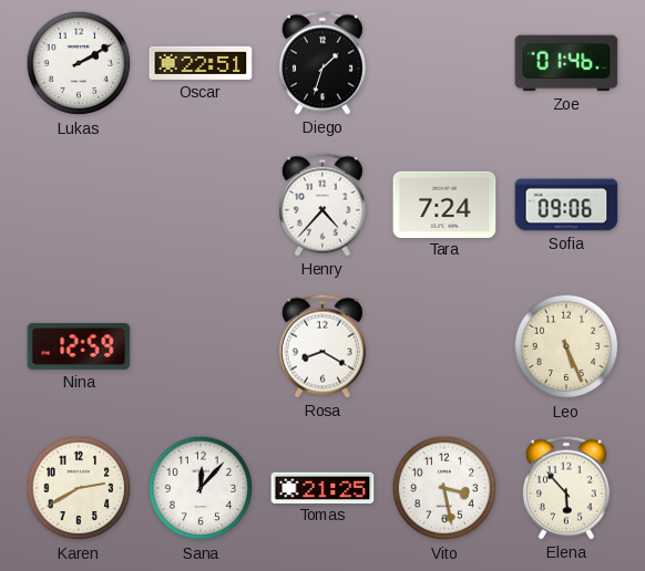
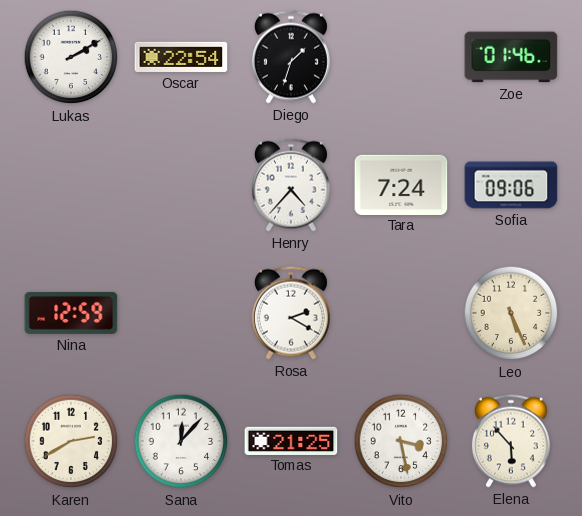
Oscar: 22:51 -> 22:54 (181, 57)
Rosa: 8:20 -> 2:20 (291, 313)
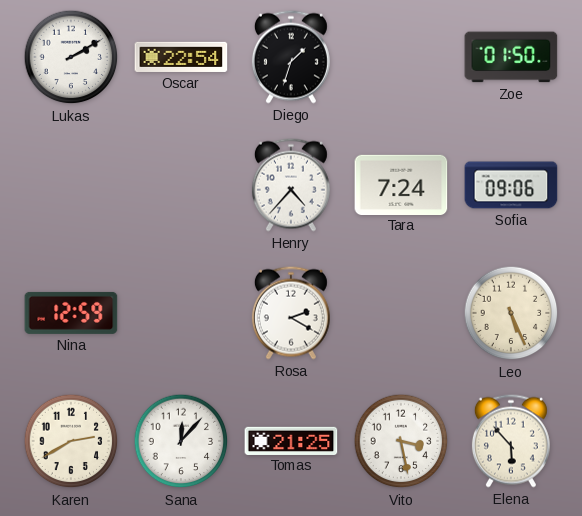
Zoe: 01:46 -> 01:50 (511, 57)
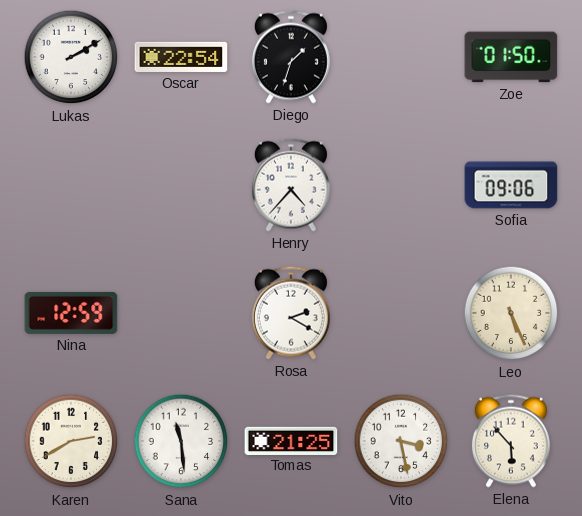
Tara: 7:24 -> none (401, 184)
Sana: 12:07 -> 11:29 (181, 441)
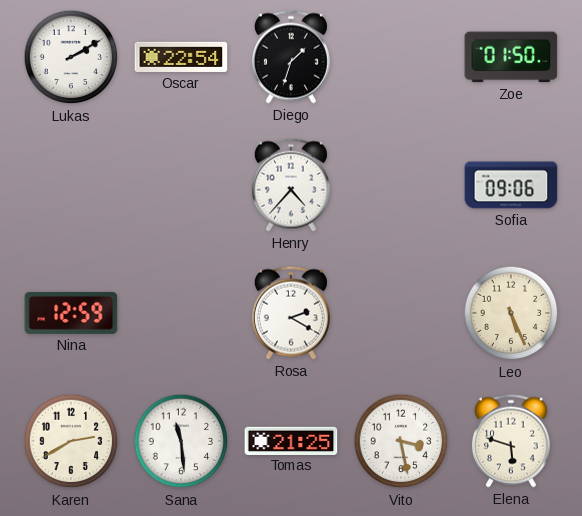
Elena: 5:53 -> 5:48 (511, 441)
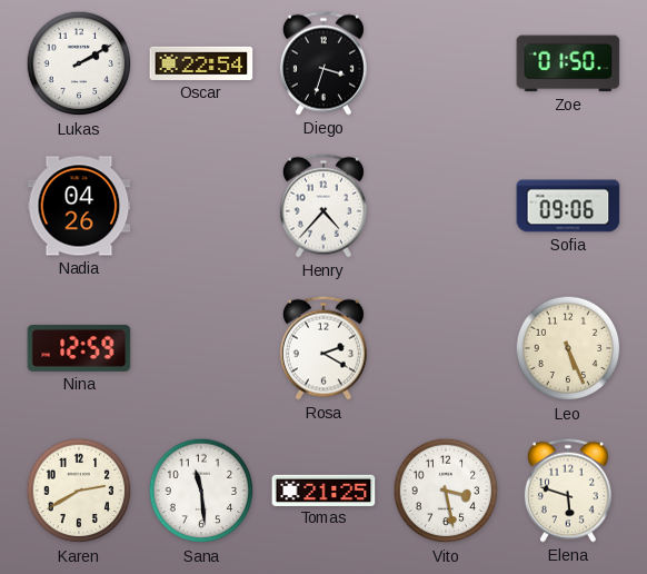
Diego: 1:33 -> 3:33 (323, 63)
Nadia: none -> 04:26 (79, 206)
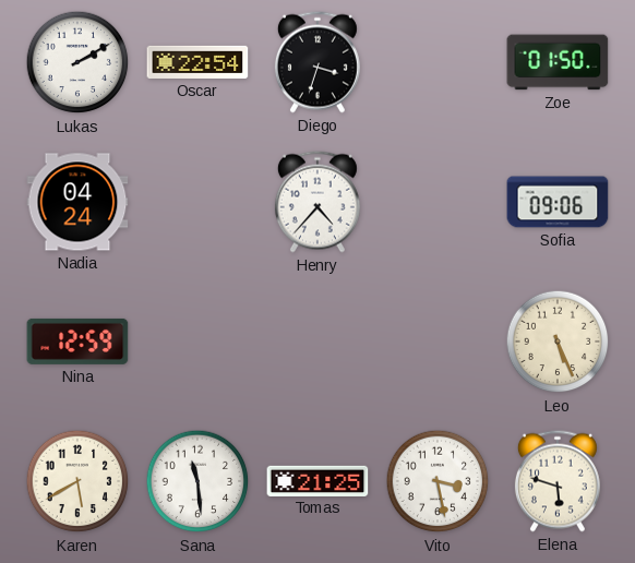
Nadia: 04:26 -> 04:24 (77, 202)
Rosa: 2:20 -> none (323, 348)
Karen: 2:40 -> 5:40 (77, 481)
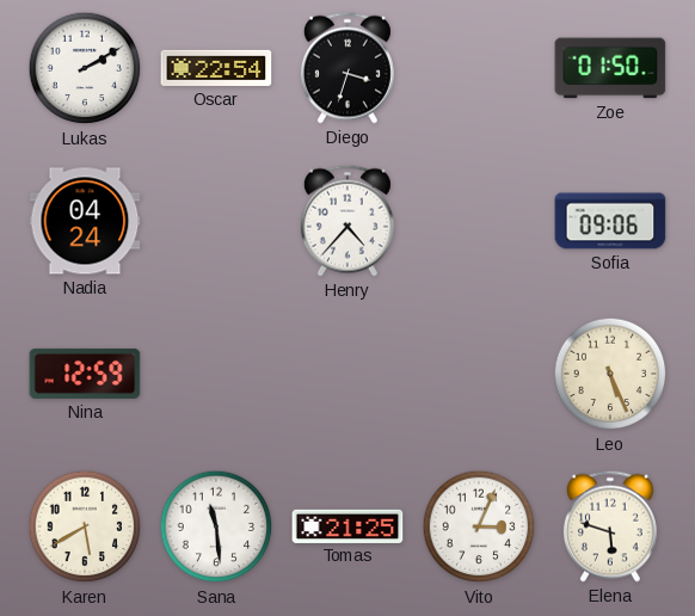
Vito: 3:28 -> 3:04 (479, 526)
